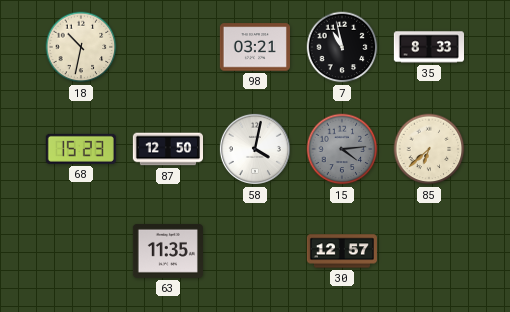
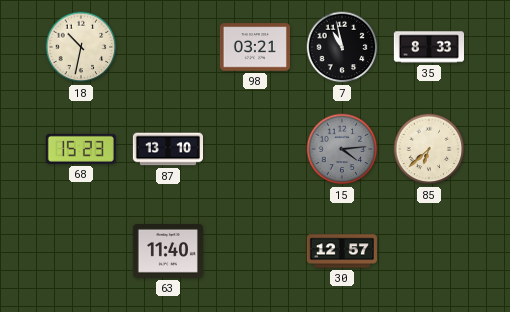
87: 12:50 -> 13:10 (167, 149)
58: 4:02 -> none (255, 149)
63: 11:35 -> 11:40 (168, 251)
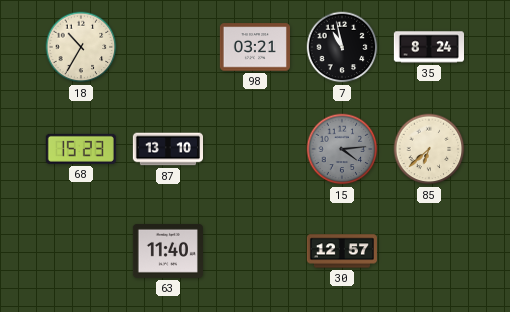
18: 10:32 -> 10:35 (81, 47)
35: 8:33 -> 8:24 (428, 47)
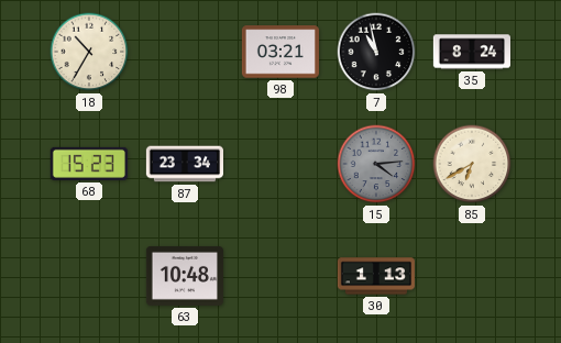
87: 13:10 -> 23:34 (184, 164)
85: 6:38 -> 6:40 (472, 164)
63: 11:40 -> 10:48 (185, 276)
30: 12:57 -> 1:13 (376, 276)
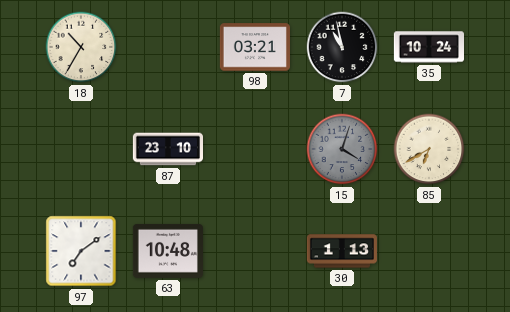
35: 8:24 -> 10:24 (428, 47)
68: 15:23 -> none (89, 164)
87: 23:34 -> 23:10 (167, 149)
15: 4:14 -> 4:03 (342, 149)
97: none -> 7:09 (81, 251)
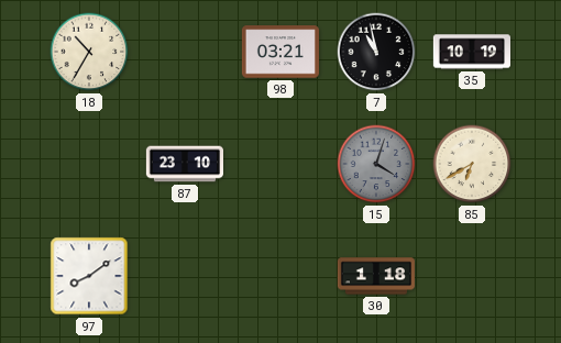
35: 10:24 -> 10:19 (471, 52)
97: 7:09 -> 8:09 (89, 276)
63: 10:48 -> none (168, 251)
30: 1:13 -> 1:18 (376, 276)
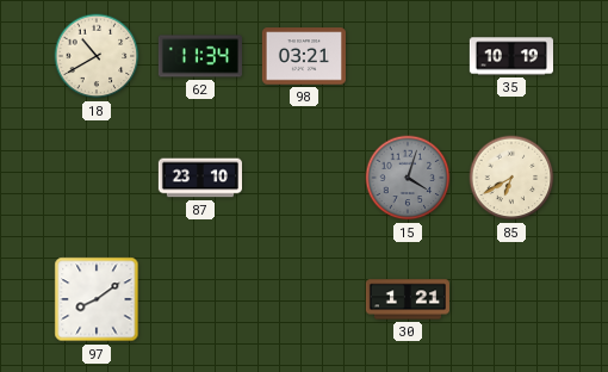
18: 10:35 -> 10:40 (97, 56)
62: none -> 11:34 (200, 56)
7: 10:58 -> none (376, 52)
30: 1:18 -> 1:21 (408, 299)
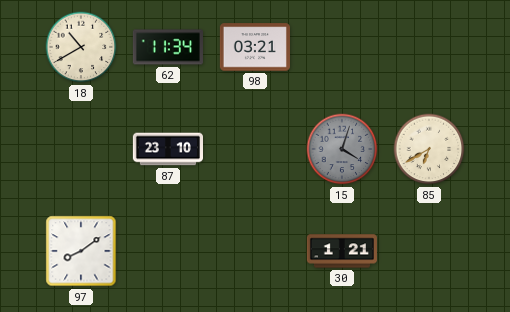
35: 10:19 -> none (510, 56)
